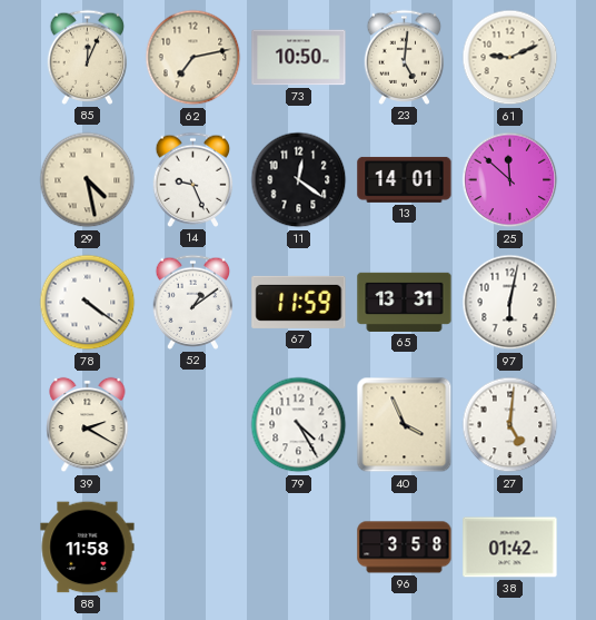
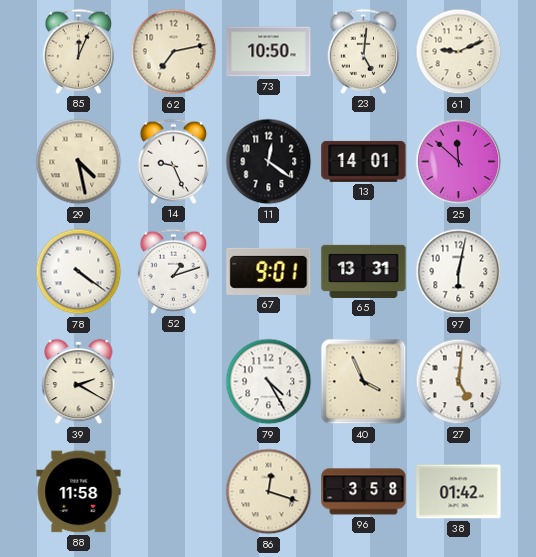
52: 1:09 -> 1:12 (174, 271)
67: 11:59 -> 9:01 (269, 271)
86: none -> 12:18 (269, 492)
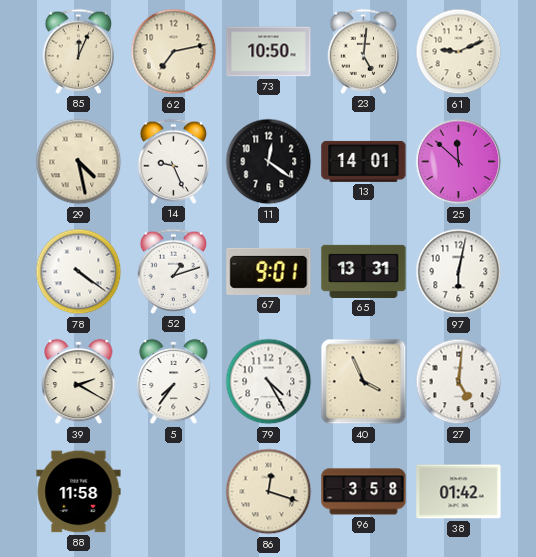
5: none -> 7:36 (174, 382)
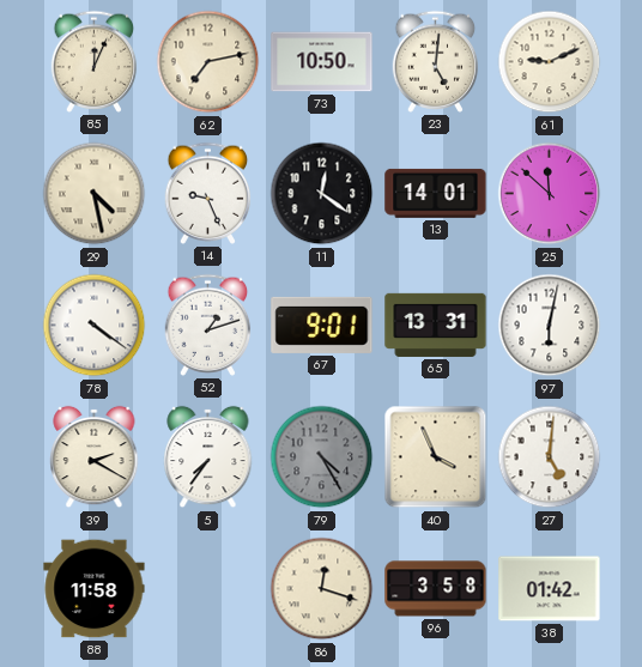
79 dial: white -> grey (322, 457)
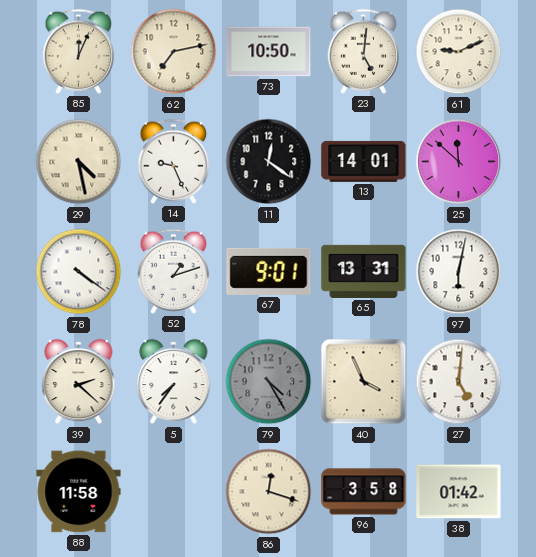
39: 2:20 -> 2:22 (79, 382)
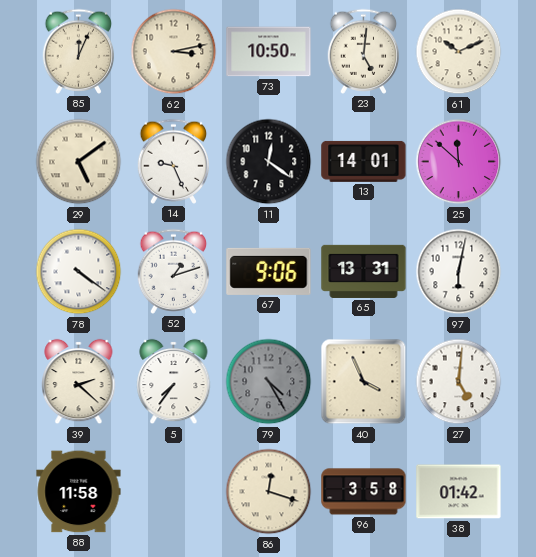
62: 7:13 -> 3:13 (174, 52)
61: 9:11 -> 10:11 (459, 52)
29: 4:28 -> 5:09 (79, 162)
67: 9:01 -> 9:06 (269, 271)
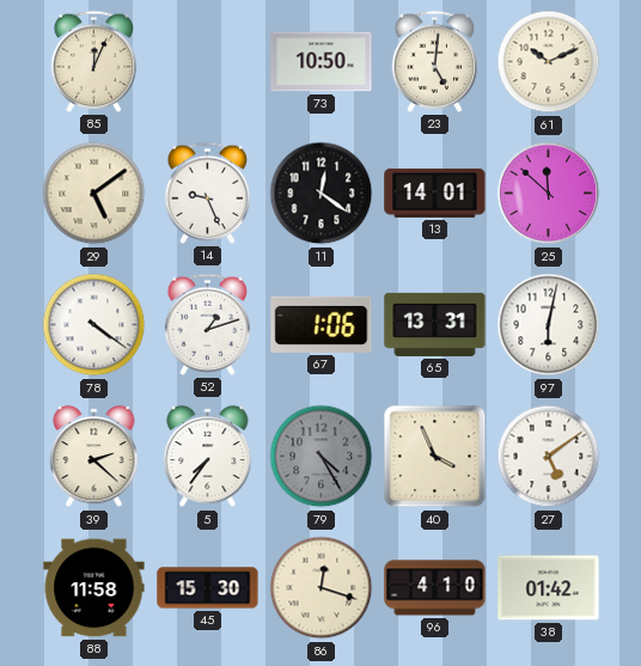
62: 3:13 -> none (174, 52)
67: 9:06 -> 1:06 (322, 324)
27: 5:01 -> 5:09 (549, 457)
45: none -> 15:30 (208, 588)
96: 3:58 -> 4:10 (435, 588)
